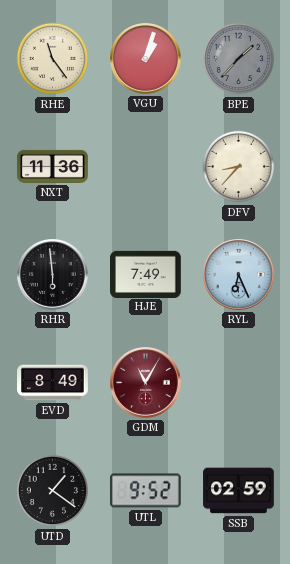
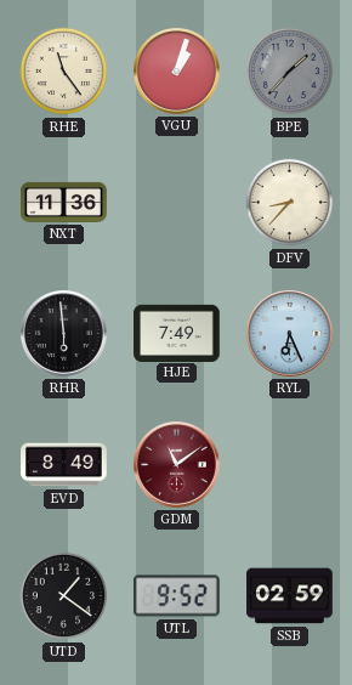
GDM: 11:05 -> 11:09 (177, 465)
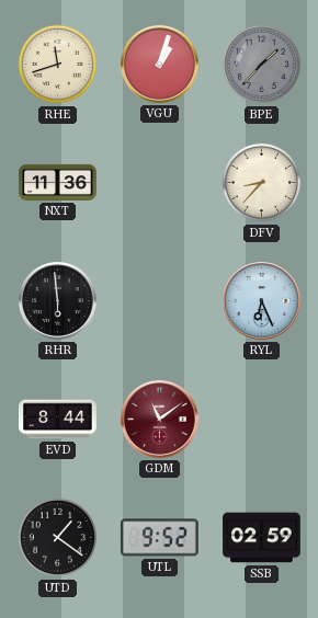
RHE: 11:24 -> 11:42 (58, 65)
HJE: 7:49 -> none (177, 333)
EVD: 8:49 -> 8:44 (58, 420)
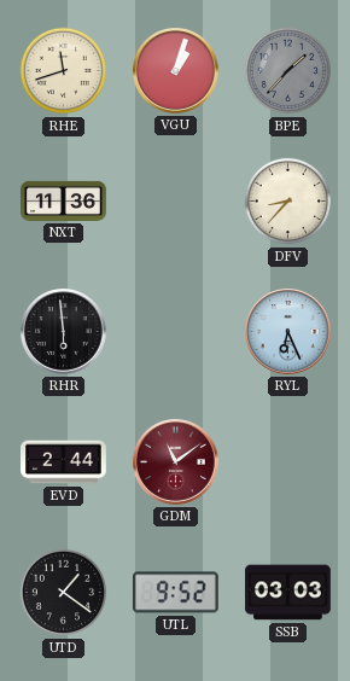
EVD: 8:44 -> 2:44 (64, 462)
SSB: 02:59 -> 03:03 (288, 593)
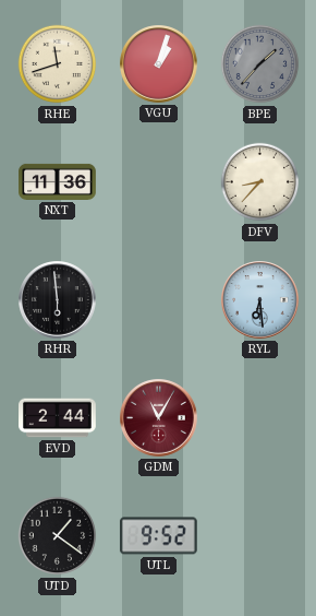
RYL: 6:26 -> 6:29 (260, 300)
GDM: 11:09 -> 11:05 (159, 418)
SSB: 03:03 -> none (288, 593)
